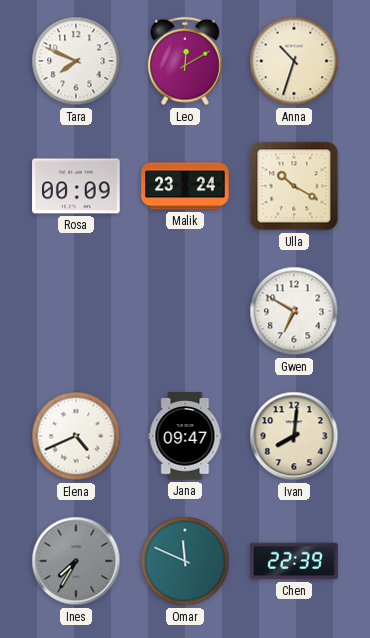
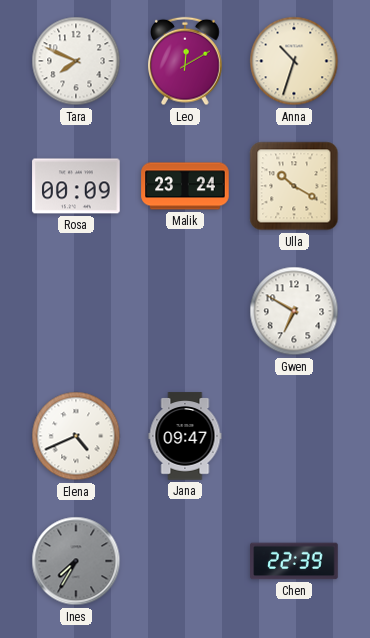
Ivan: 8:01 -> none (294, 436)
Omar: 11:49 -> none (185, 561)
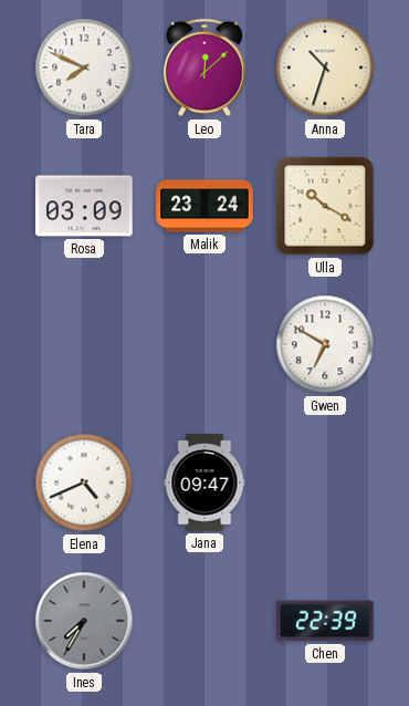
Leo: 12:10 -> 12:08 (206, 68)
Rosa: 00:09 -> 03:09 (84, 206)
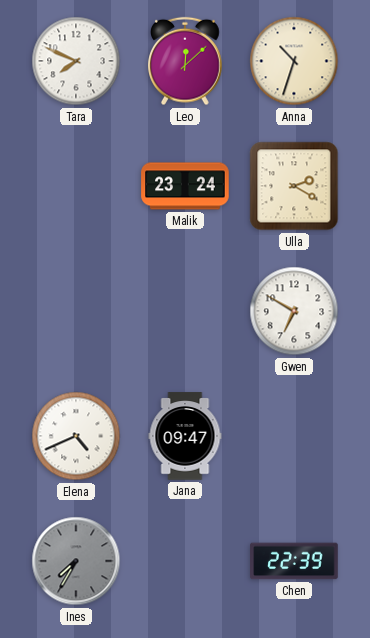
Rosa: 03:09 -> none (84, 206)
Ulla: 10:20 -> 2:20 (294, 186)
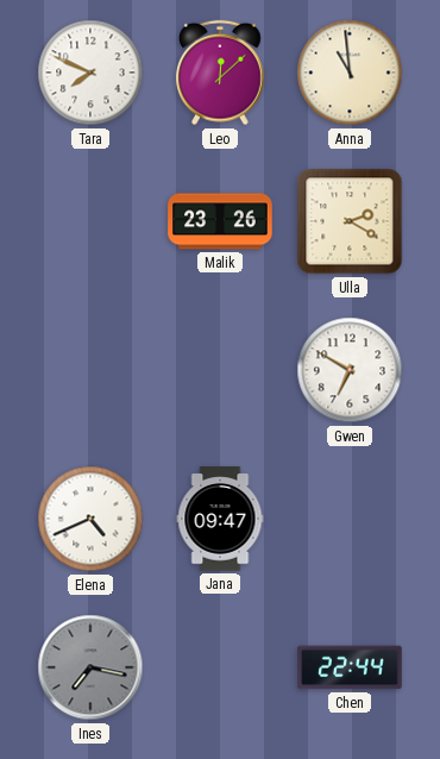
Anna: 10:33 -> 10:59 (350, 73)
Malik: 23:24 -> 23:26 (220, 221)
Ines: 7:35 -> 7:17 (90, 667)
Chen: 22:39 -> 22:44 (350, 667)
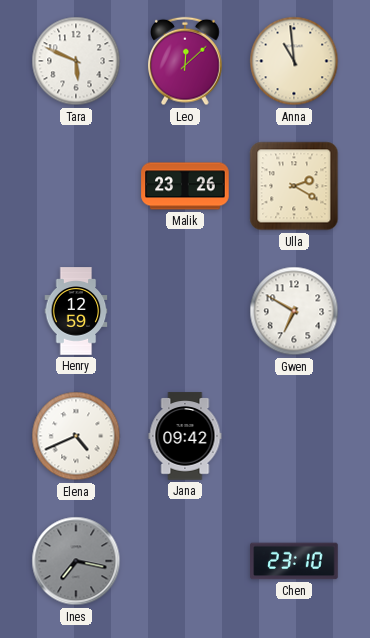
Tara: 7:49 -> 5:49 (76, 61)
Henry: none -> 12:59 (76, 311)
Jana: 09:47 -> 09:42 (185, 436)
Chen: 22:44 -> 23:10 (294, 561)
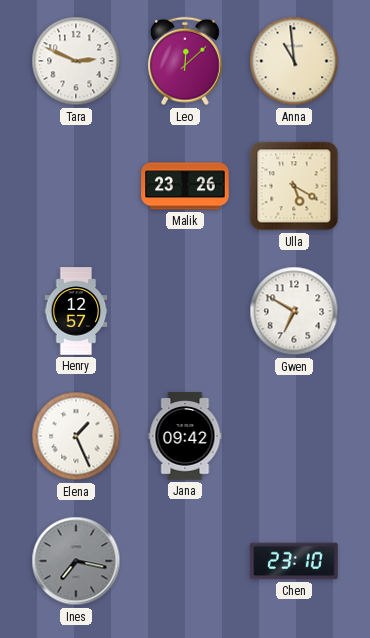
Tara: 5:49 -> 2:49 (76, 61)
Ulla: 2:20 -> 5:20 (294, 186)
Henry: 12:59 -> 12:57 (76, 311)
Elena: 4:41 -> 1:26 (76, 436)
